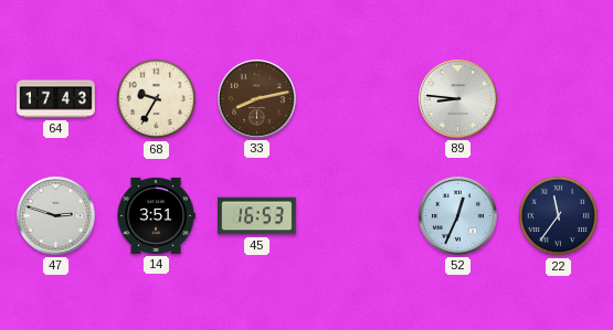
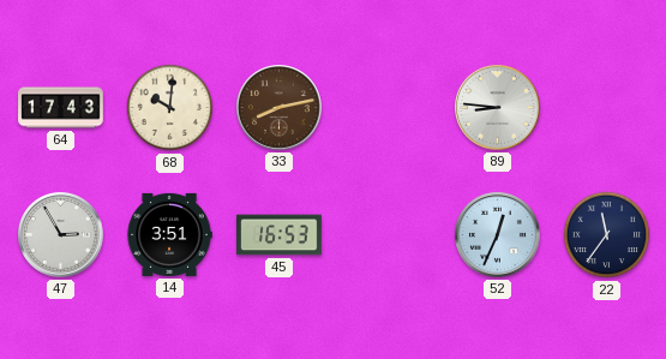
68: 9:35 -> 10:01 (170, 108)
47: 2:48 -> 2:55 (61, 235)
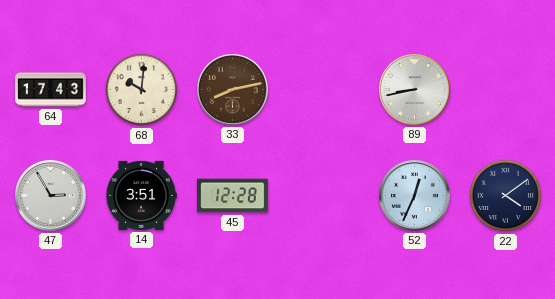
89: 8:46 -> 8:43 (415, 90)
45: 16:53 -> 12:28 (233, 196)
22: 11:36 -> 4:09 (506, 196)
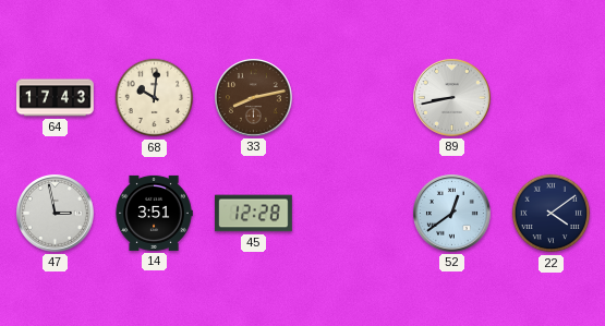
47: 2:55 -> 2:58 (56, 214)
52: 12:34 -> 12:39 (452, 214)
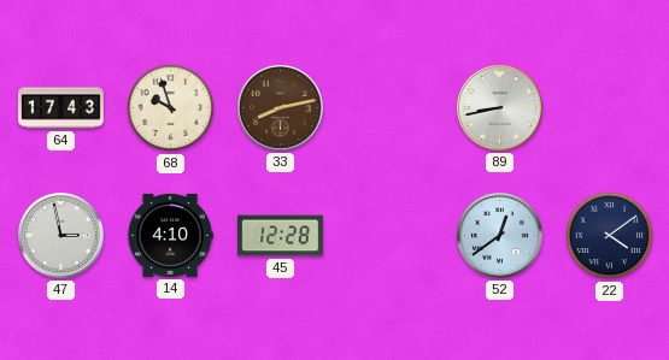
68: 10:01 -> 9:57 (171, 108)
14: 3:51 -> 4:10 (170, 235)
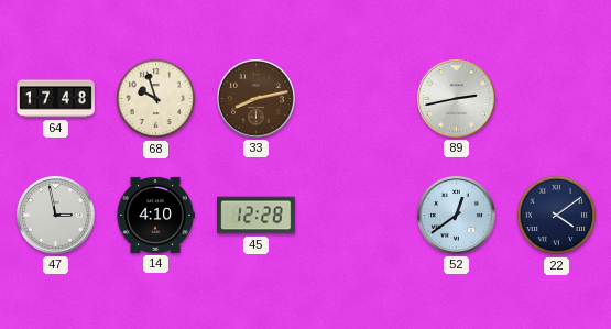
64: 17:43 -> 17:48 (56, 99)
89: 8:43 -> 2:43 (457, 99)
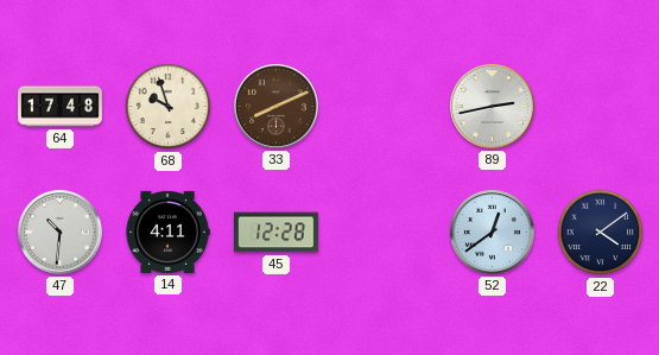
33: 8:13 -> 8:11 (277, 107)
47: 2:58 -> 10:31 (61, 233)
14: 4:10 -> 4:11 (167, 232)
